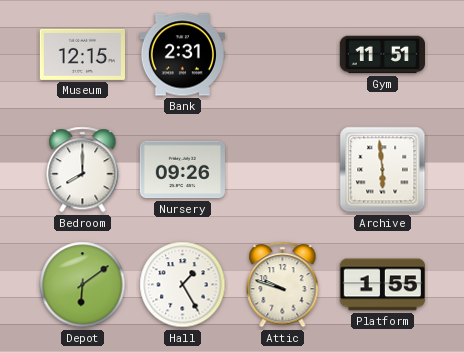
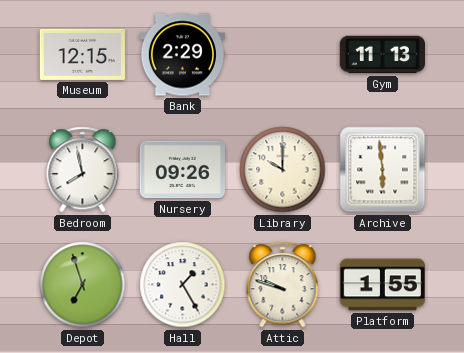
Bank: 2:31 -> 2:29 (182, 55)
Gym: 11:51 -> 11:13 (382, 55)
Bedroom: 8:00 -> 7:58 (83, 170)
Library: none -> 10:00 (283, 170)
Depot: 6:09 -> 6:57 (83, 285)
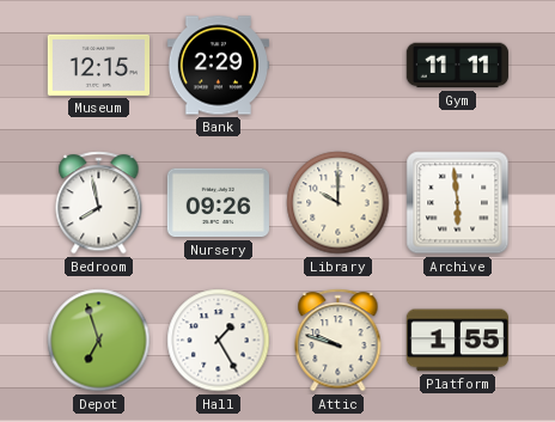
Gym: 11:13 -> 11:11 (457, 66)
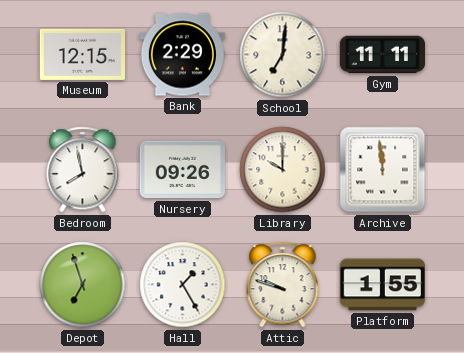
School: none -> 7:01 (283, 55)
Archive: 5:59 -> 11:59 (383, 170)
